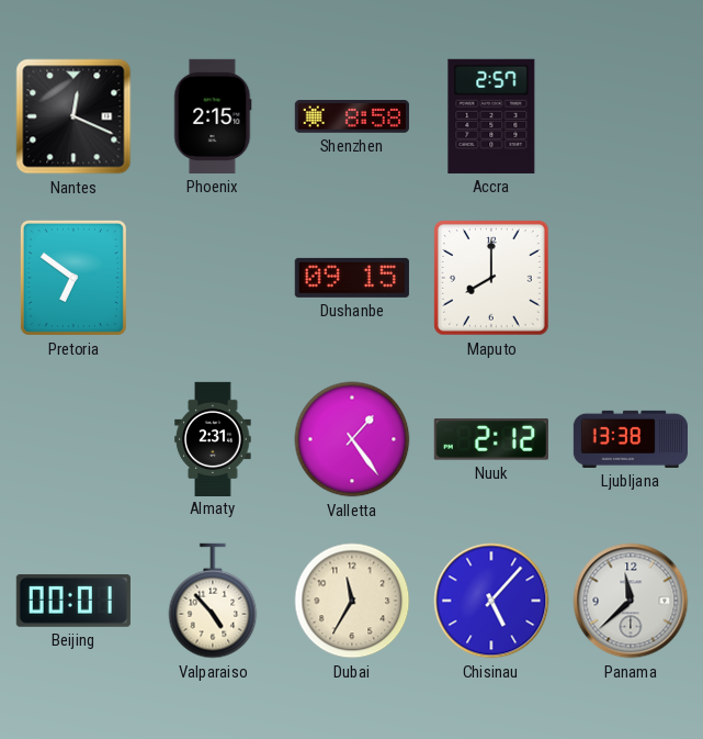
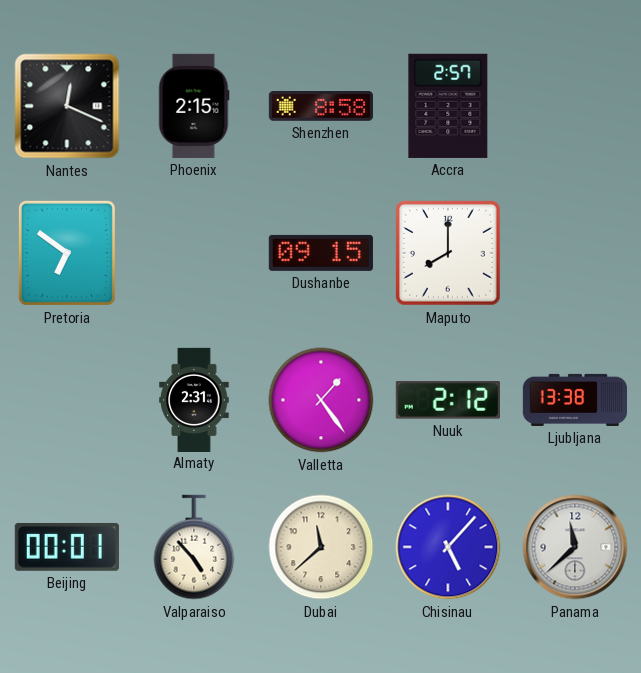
Dubai: 11:35 -> 11:38 (321, 547)
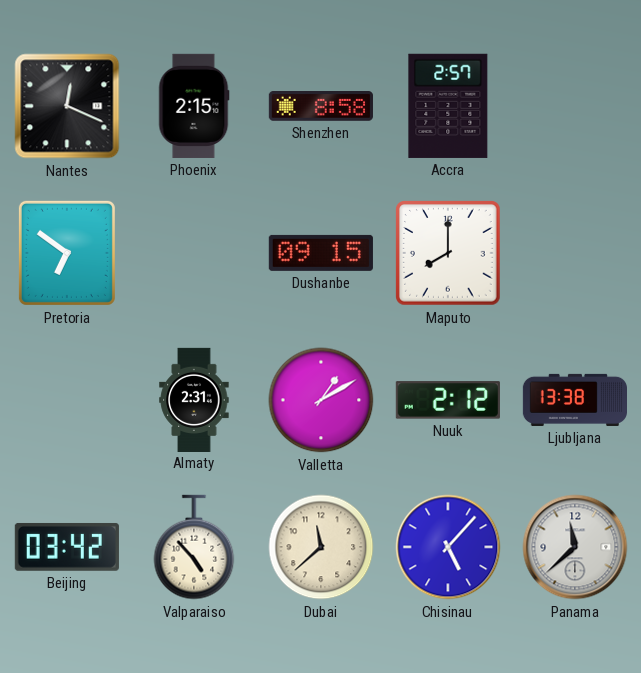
Valletta: 1:24 -> 1:10 (321, 400)
Beijing: 00:01 -> 03:42 (67, 547)
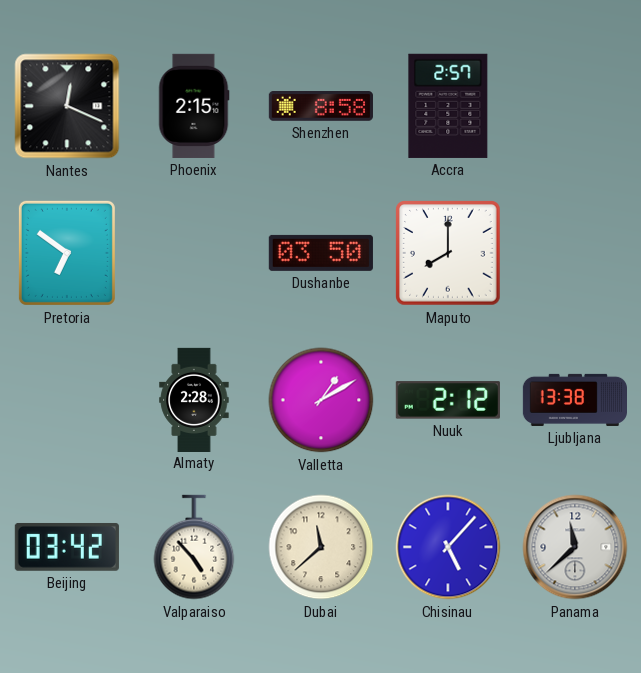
Dushanbe: 09:15 -> 03:50 (321, 253)
Almaty: 2:31 -> 2:28 (194, 399)
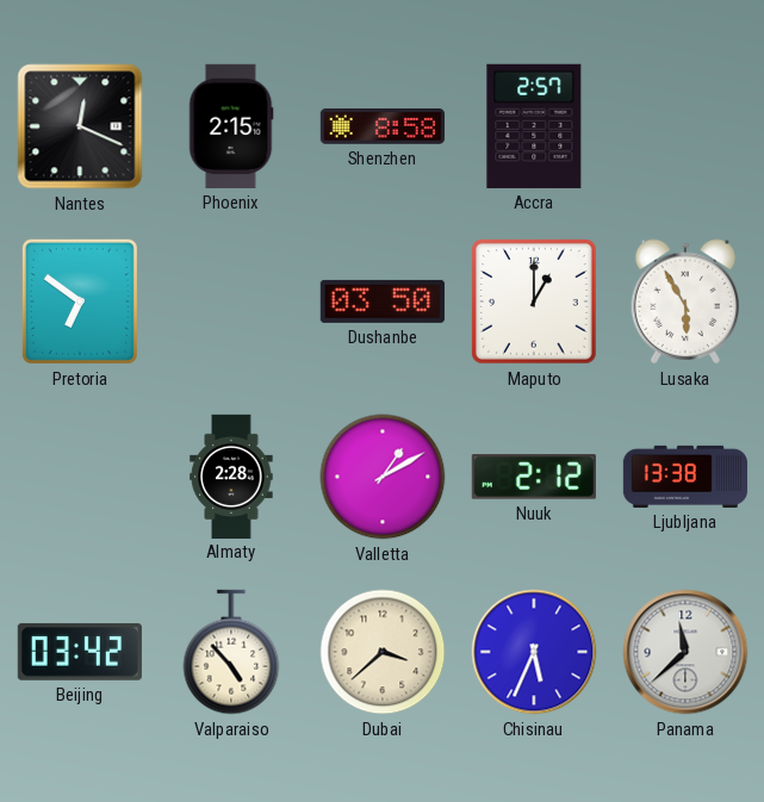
Maputo: 8:00 -> 1:00 (535, 303)
Lusaka: none -> 5:55 (684, 301)
Dubai: 11:38 -> 3:38 (383, 652)
Chisinau: 5:07 -> 5:34 (534, 652)
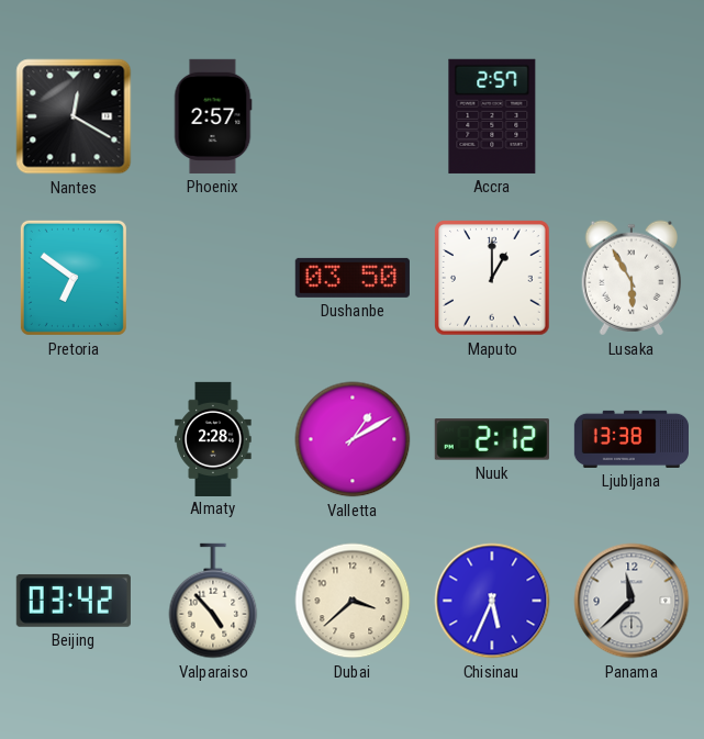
Nantes: 12:19 -> 12:20 (74, 116)
Phoenix: 2:15 -> 2:57 (213, 116)
Shenzhen: 8:58 -> none (383, 128)
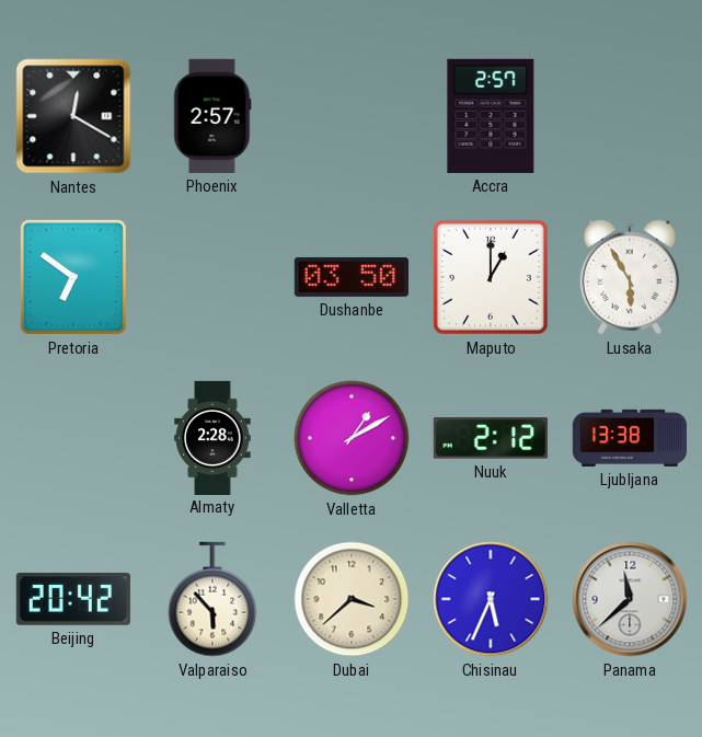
Beijing: 03:42 -> 20:42 (73, 599)
Valparaiso: 4:53 -> 5:53 (212, 599)
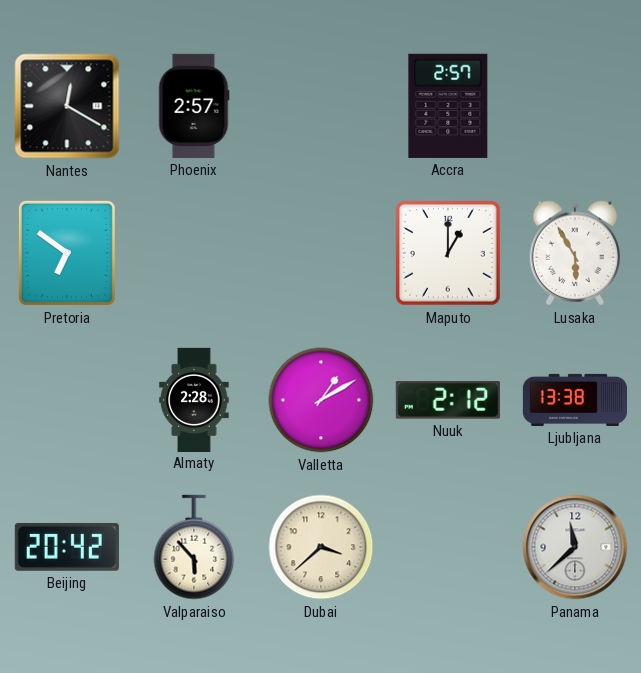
Dushanbe: 03:50 -> none (352, 277)
Chisinau: 5:34 -> none (491, 599)
